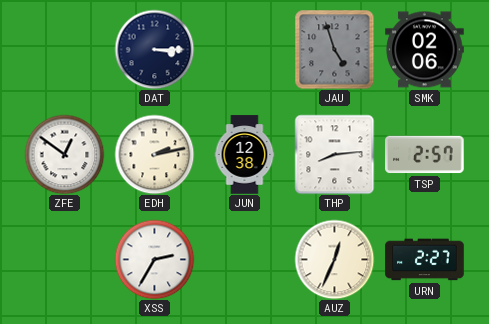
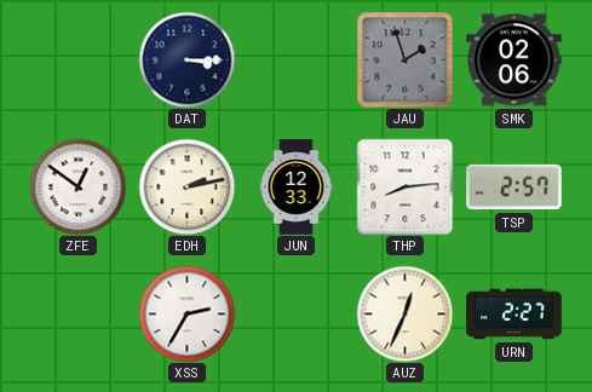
JAU: 4:57 -> 1:57 (404, 59)
JUN: 12:38 -> 12:33 (297, 188)
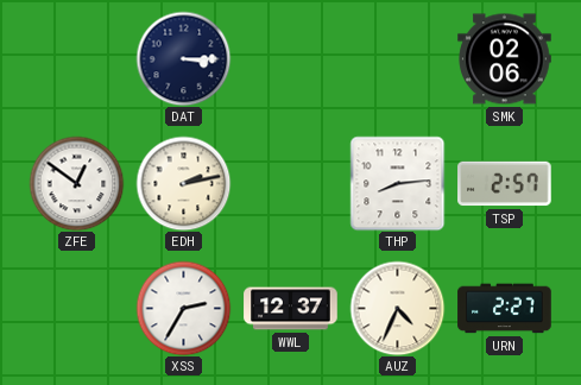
JAU: 1:57 -> none (404, 59)
JUN: 12:33 -> none (297, 188)
WWL: none -> 12:37 (291, 309)
AUZ: 12:34 -> 4:34 (397, 308)
